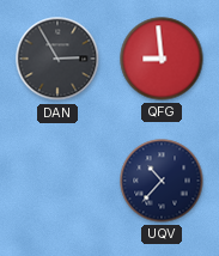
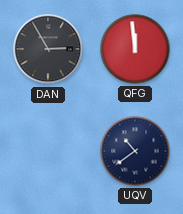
QFG: 8:59 -> 11:59 (135, 49)
UQV: 10:37 -> 10:39 (135, 151)
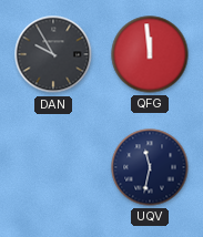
DAN: 2:55 -> 9:55 (53, 54)
UQV: 10:39 -> 11:32 (150, 167)
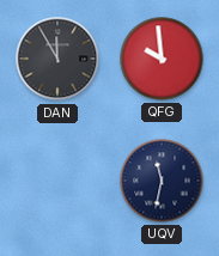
DAN: 9:55 -> 11:55 (57, 59)
QFG: 11:59 -> 9:59 (162, 59)
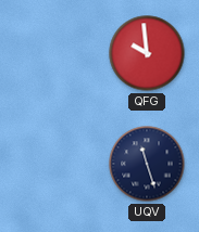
DAN: 11:55 -> none (57, 59)
UQV: 11:32 -> 11:27 (147, 164)
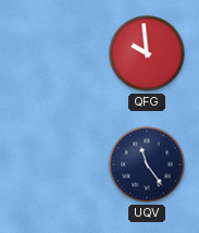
UQV: 11:27 -> 11:24 (147, 164)
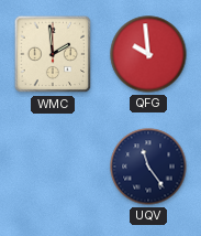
WMC: none -> 1:59 (53, 54)
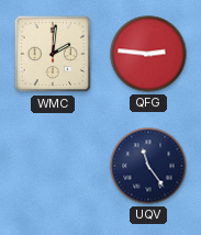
WMC: 1:59 -> 2:01 (53, 54)
QFG: 9:59 -> 2:46 (148, 54)
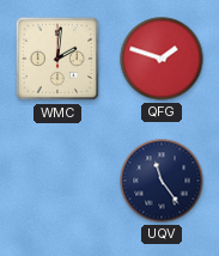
QFG: 2:46 -> 1:48 (162, 59)
